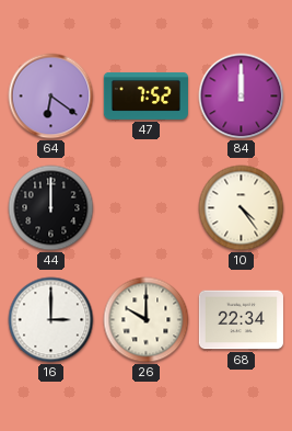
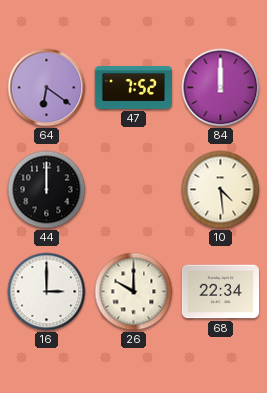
10: 4:24 -> 4:29 (221, 190)
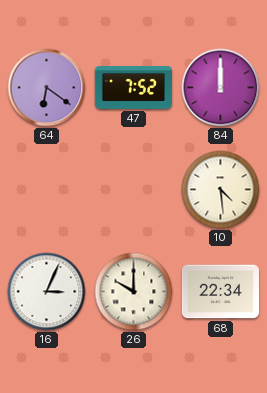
44: 12:00 -> none (47, 190)
16: 3:00 -> 3:04 (47, 292)
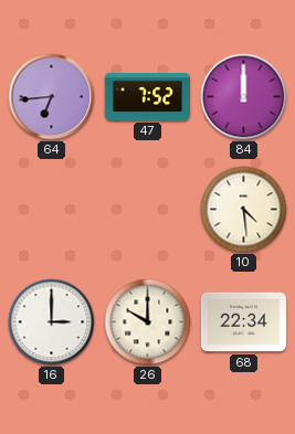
64: 6:21 -> 6:44 (52, 97)
16: 3:04 -> 3:00 (52, 322)
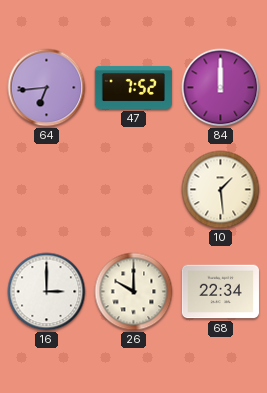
10: 4:29 -> 1:29 (221, 190)
